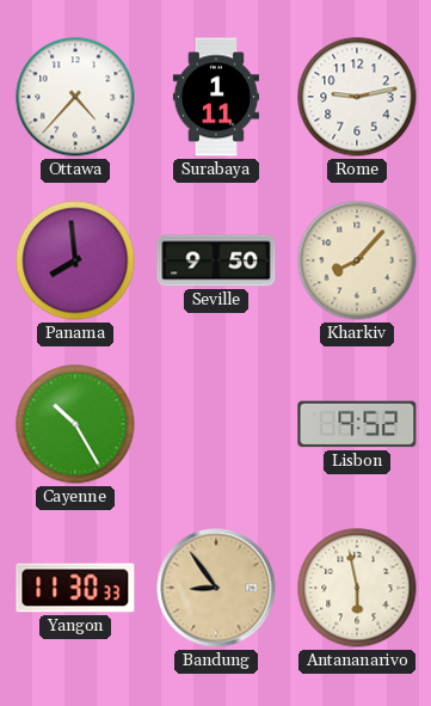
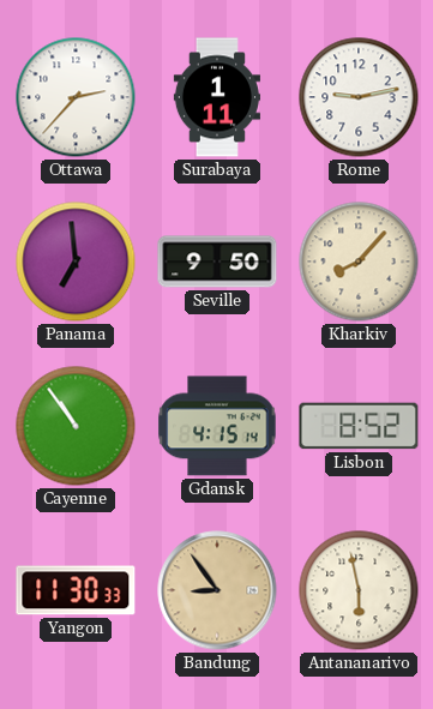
Ottawa: 4:37 -> 2:37 (76, 97)
Panama: 7:59 -> 6:59 (76, 262)
Cayenne: 10:25 -> 10:54 (76, 426)
Gdansk: none -> 4:15 (217, 426)
Lisbon: 9:52 -> 8:52 (359, 426)
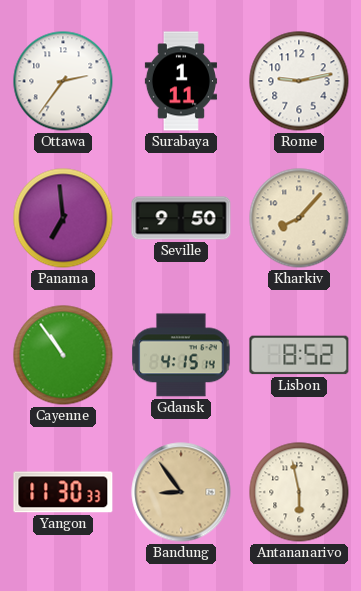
Ottawa: 2:37 -> 2:36 (63, 81)
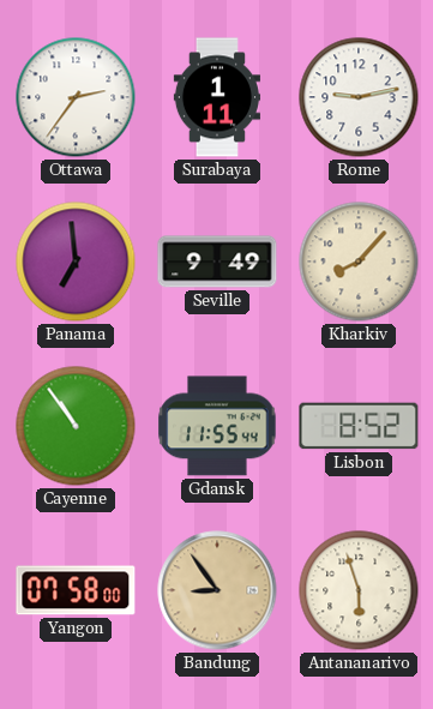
Seville: 9:50 -> 9:49 (217, 262)
Gdansk: 4:15 -> 11:55 (217, 426)
Yangon: 11:30 -> 07:58 (76, 590)
Antananarivo: 5:58 -> 5:57 (359, 590)
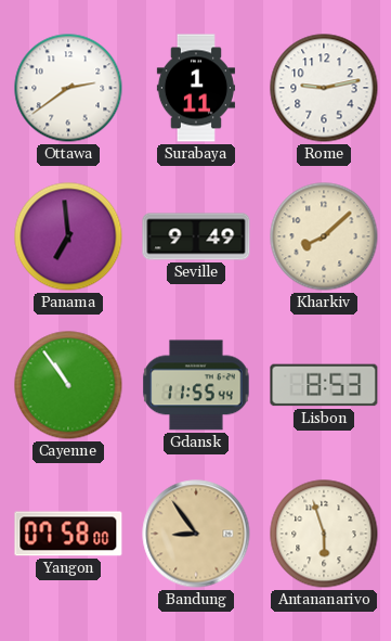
Ottawa: 2:36 -> 2:39 (68, 88)
Kharkiv: 8:07 -> 8:08 (324, 236)
Lisbon: 8:52 -> 8:53 (324, 385)
